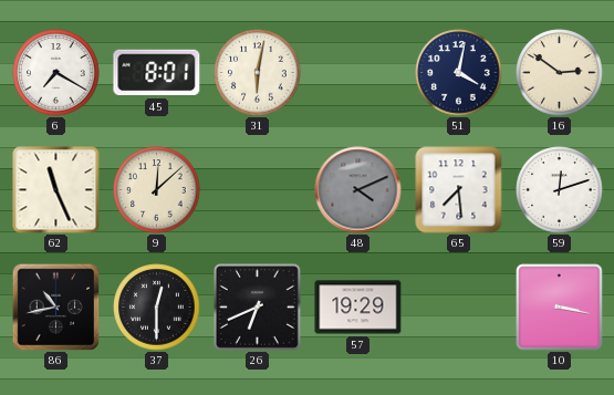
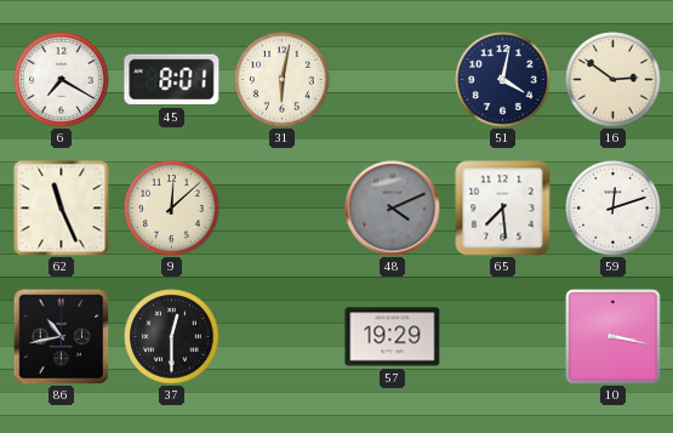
26: 6:41 -> none (257, 306)
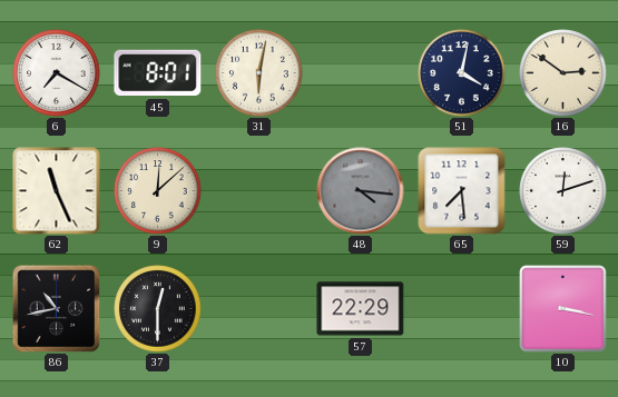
48: 4:11 -> 4:16 (361, 191)
57: 19:29 -> 22:29 (361, 309)
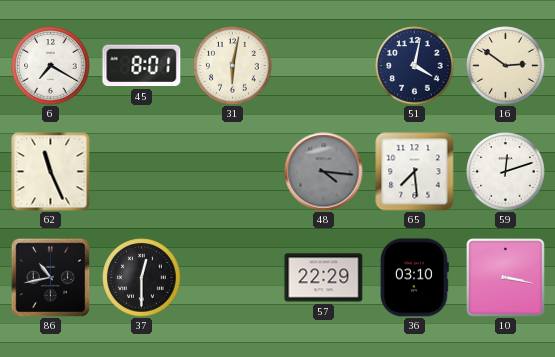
9: 12:08 -> none (158, 191)
36: none -> 03:10 (414, 278)
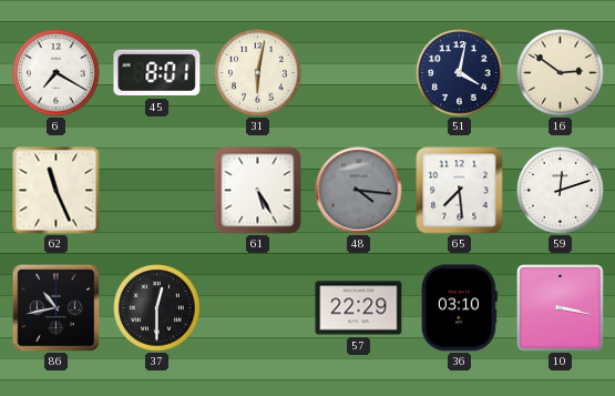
61: none -> 5:25 (258, 191)
